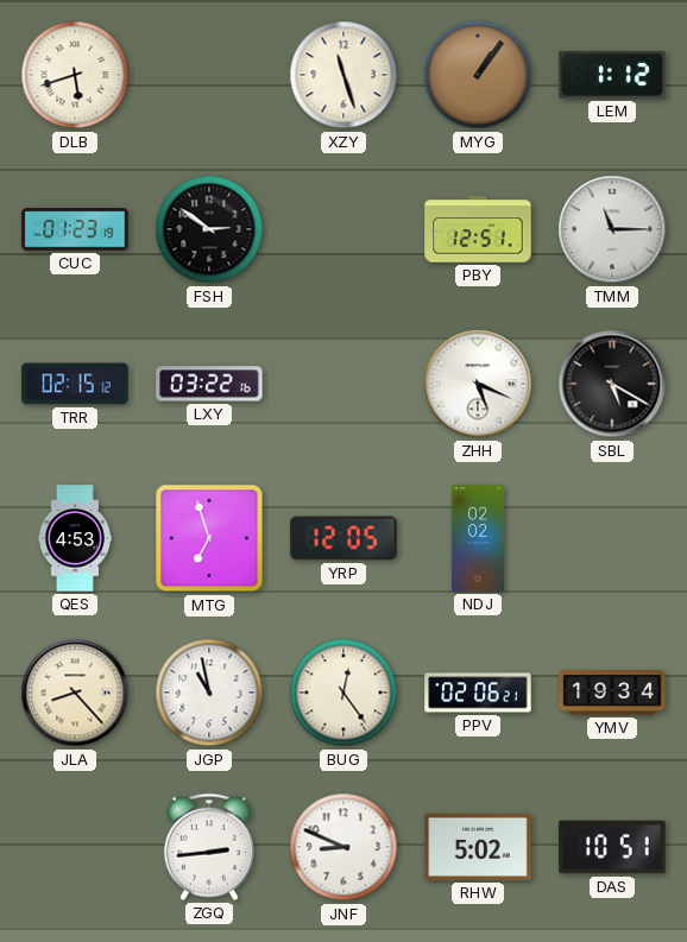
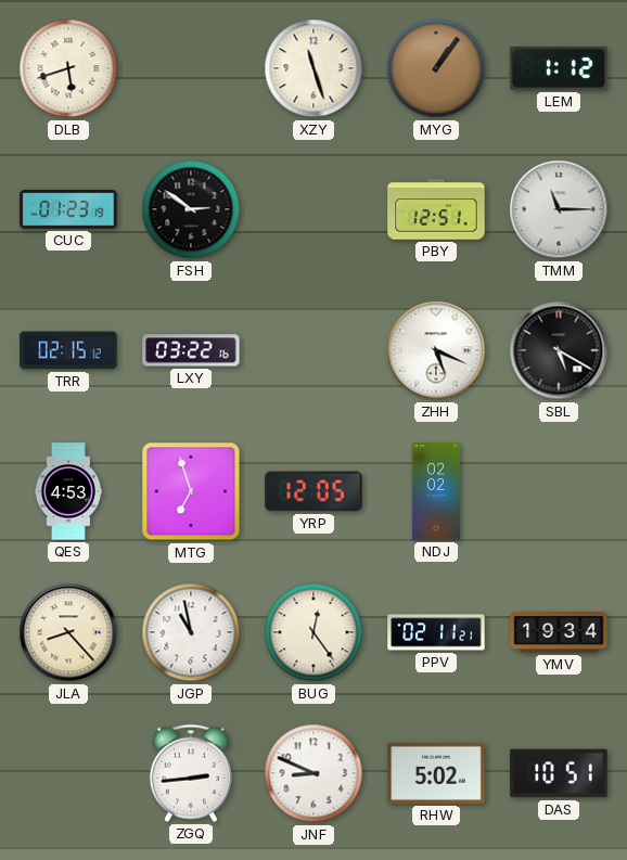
PPV: 02:06 -> 02:11 (436, 632)
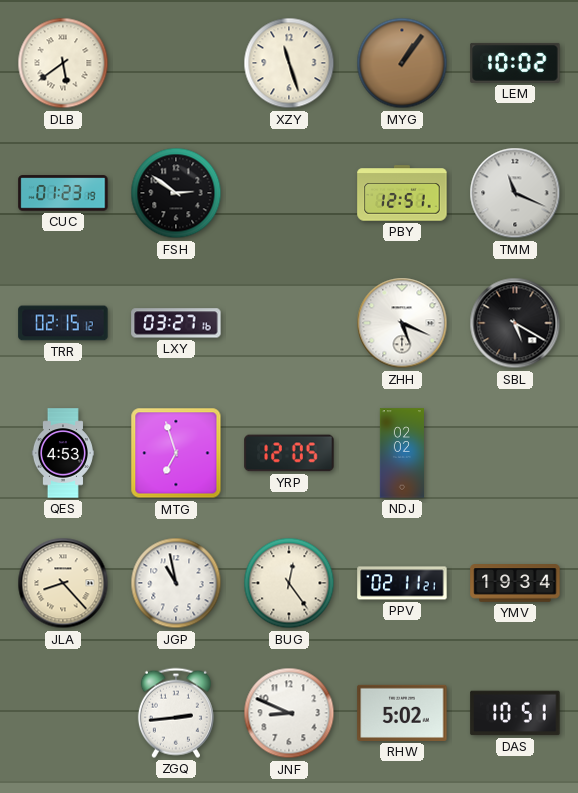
DLB: 5:42 -> 5:39 (63, 63)
LEM: 1:12 -> 10:02 (515, 63)
TMM: 11:15 -> 11:19 (515, 193)
LXY: 03:22 -> 03:27 (176, 323)
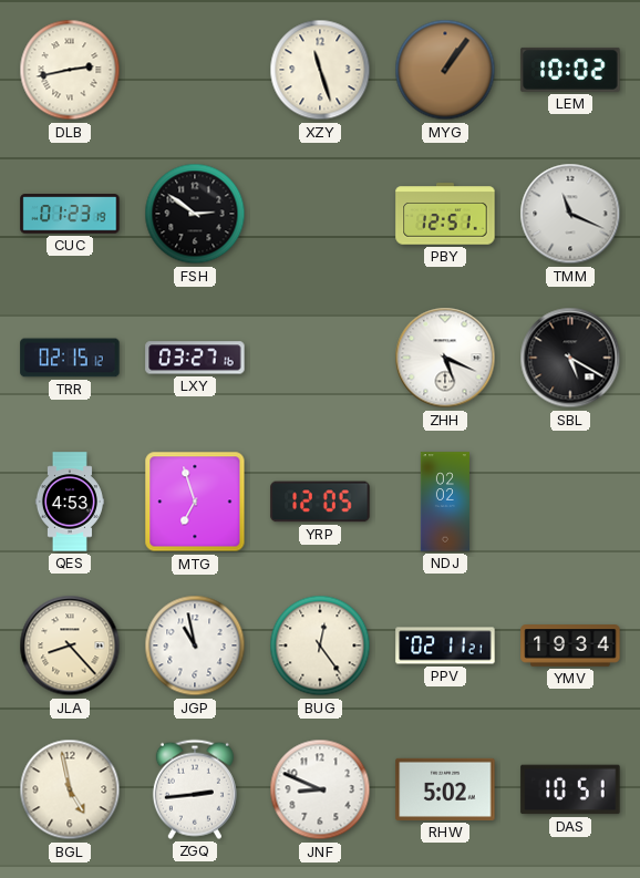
DLB: 5:39 -> 2:43 (70, 70)
BGL: none -> 4:58 (70, 789)
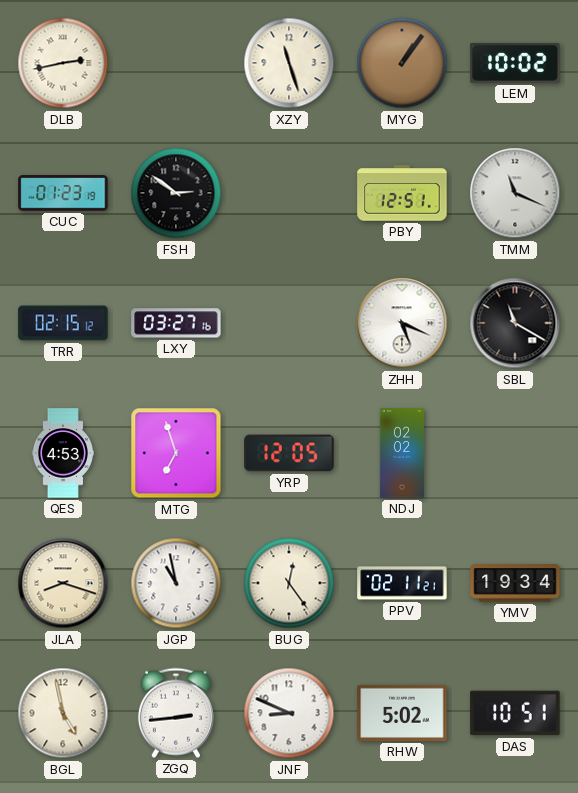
SBL: 5:20 -> 11:20 (515, 323)
JLA: 8:23 -> 8:18 (63, 583)
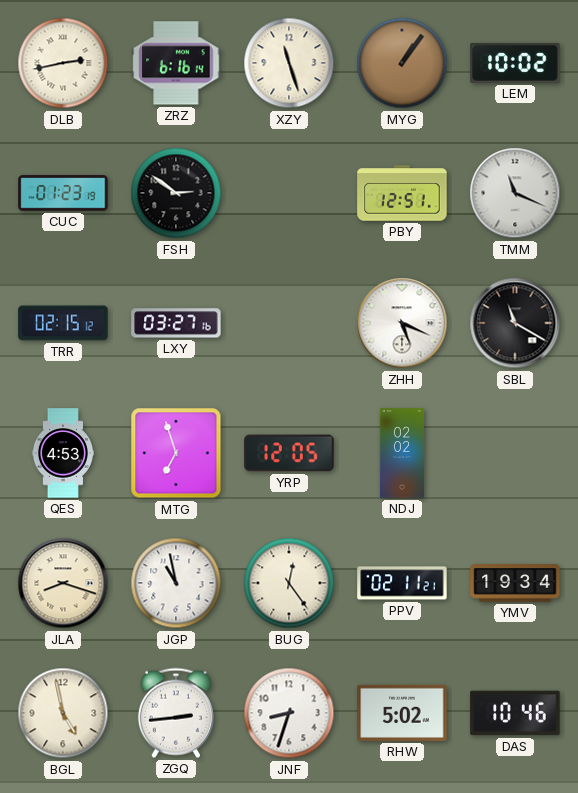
ZRZ: none -> 6:16 (176, 63)
JNF: 8:49 -> 8:33 (289, 713)
DAS: 10:51 -> 10:46 (515, 713)
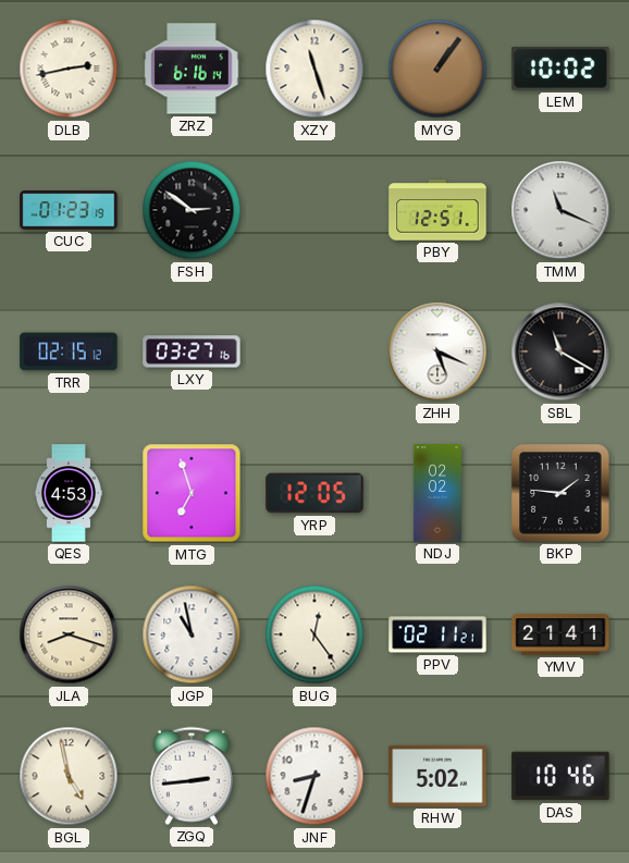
BKP: none -> 1:46 (560, 493)
YMV: 19:34 -> 21:41 (560, 634)
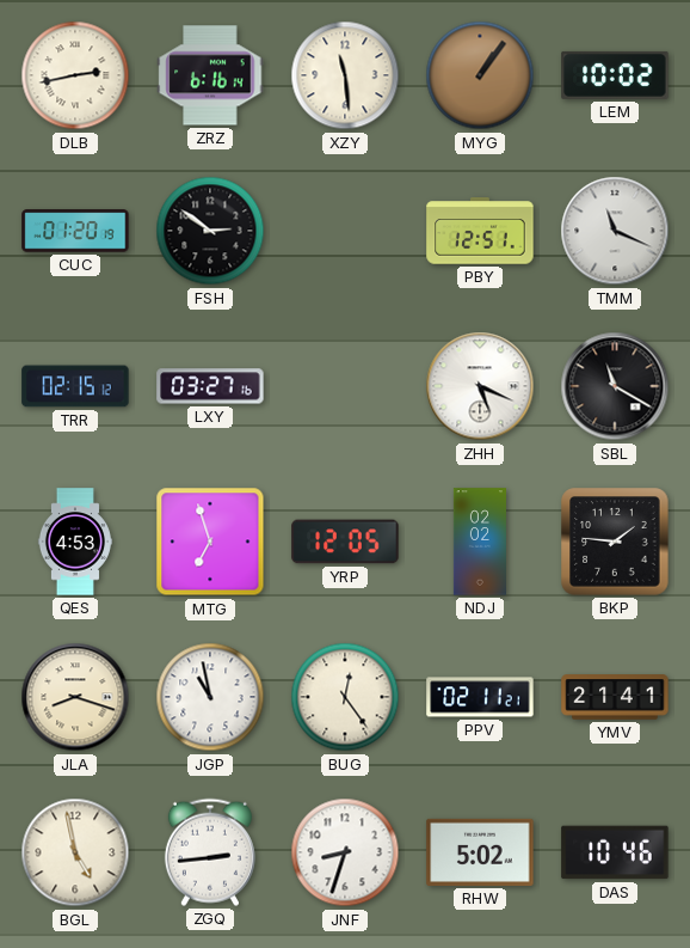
XZY: 11:27 -> 11:29 (345, 75)
CUC: 01:23 -> 01:20 (75, 231)
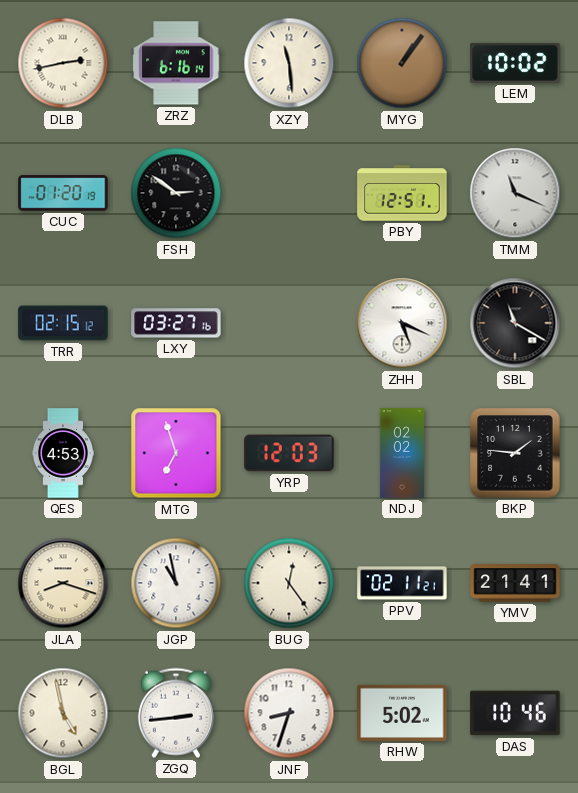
YRP: 12:05 -> 12:03 (289, 453)
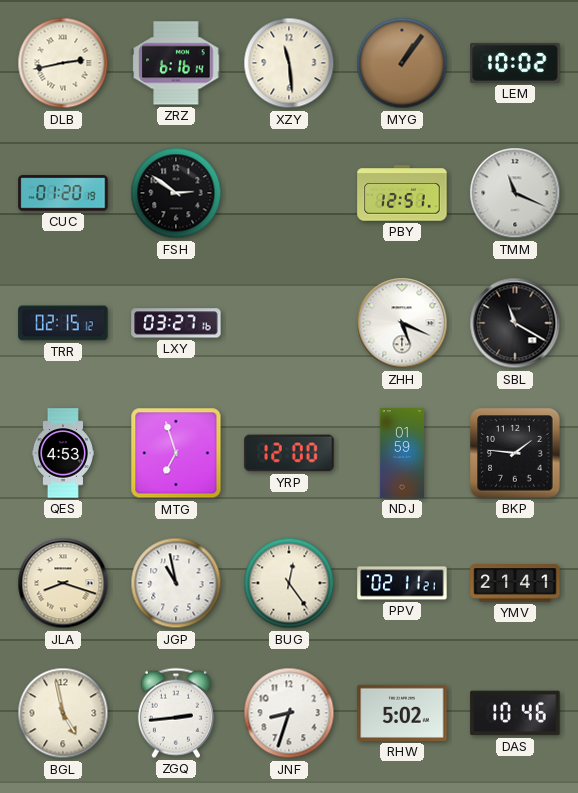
YRP: 12:03 -> 12:00 (289, 453)
NDJ: 02:02 -> 01:59 (402, 453)
